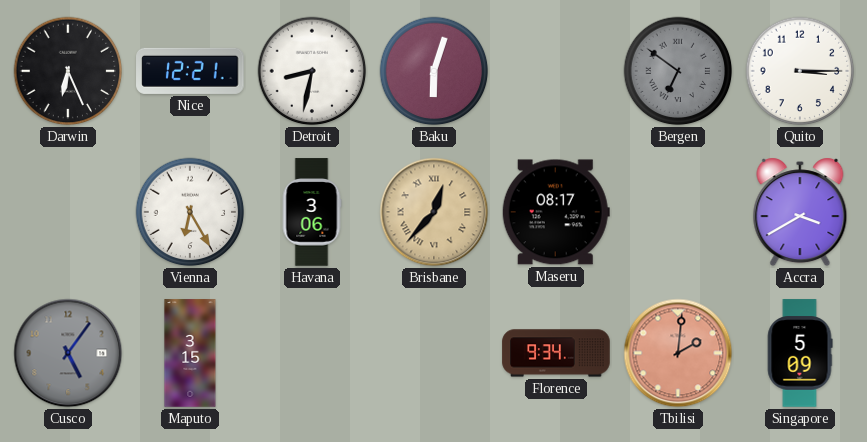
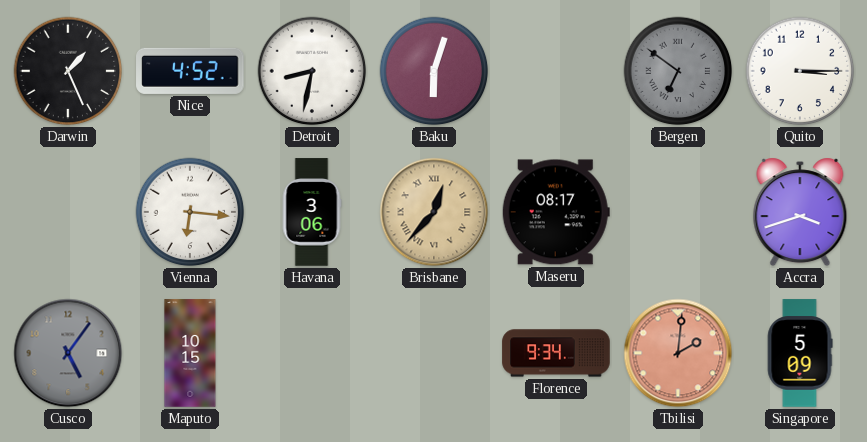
Darwin: 6:26 -> 1:26 (68, 71)
Nice: 12:21 -> 4:52 (190, 71)
Vienna: 6:25 -> 6:16 (190, 212)
Accra: 3:40 -> 3:42 (800, 212)
Maputo: 3:15 -> 10:15 (190, 353)
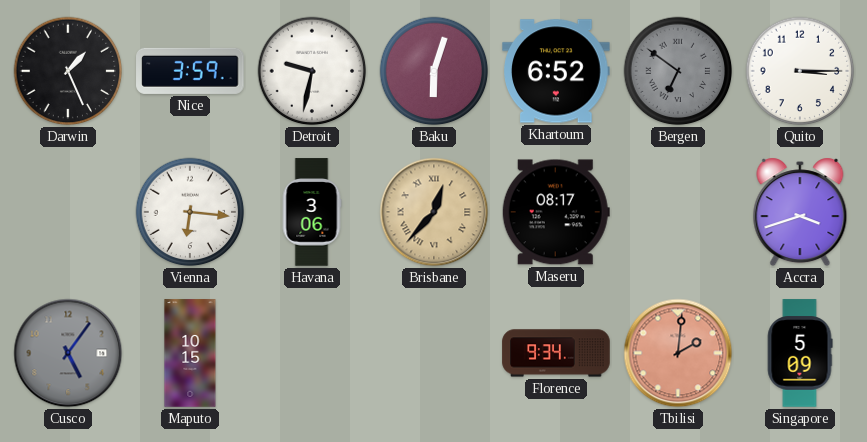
Nice: 4:52 -> 3:59 (190, 71)
Detroit: 8:32 -> 9:32 (312, 71)
Khartoum: none -> 6:52 (556, 71)
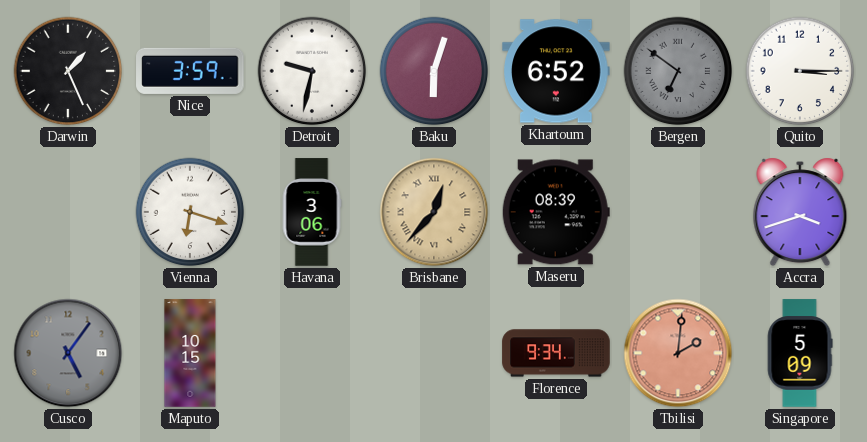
Vienna: 6:16 -> 6:18 (190, 212)
Maseru: 08:17 -> 08:39 (556, 212)
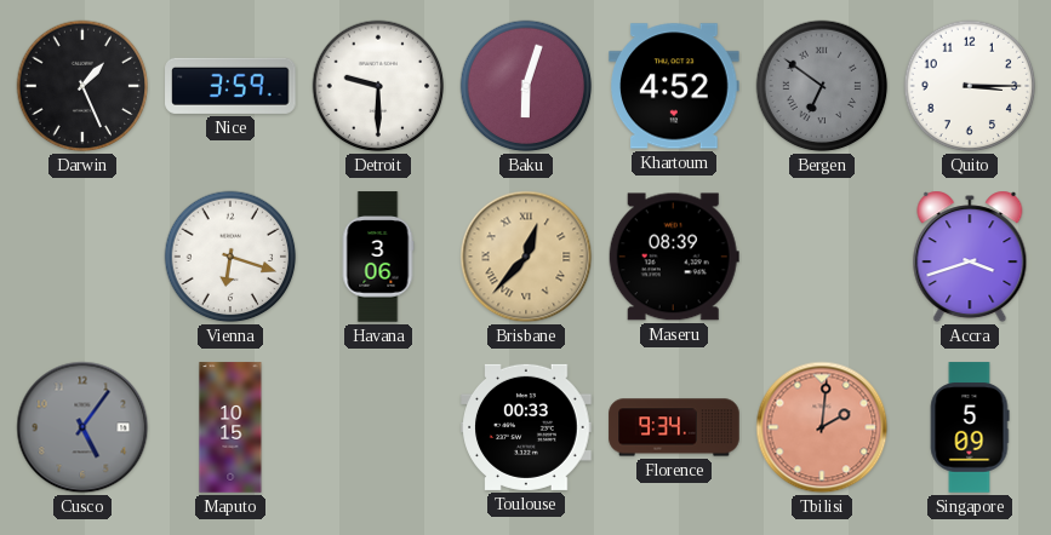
Detroit: 9:32 -> 9:30 (378, 86)
Khartoum: 6:52 -> 4:52 (674, 86)
Toulouse: none -> 00:33 (526, 427)
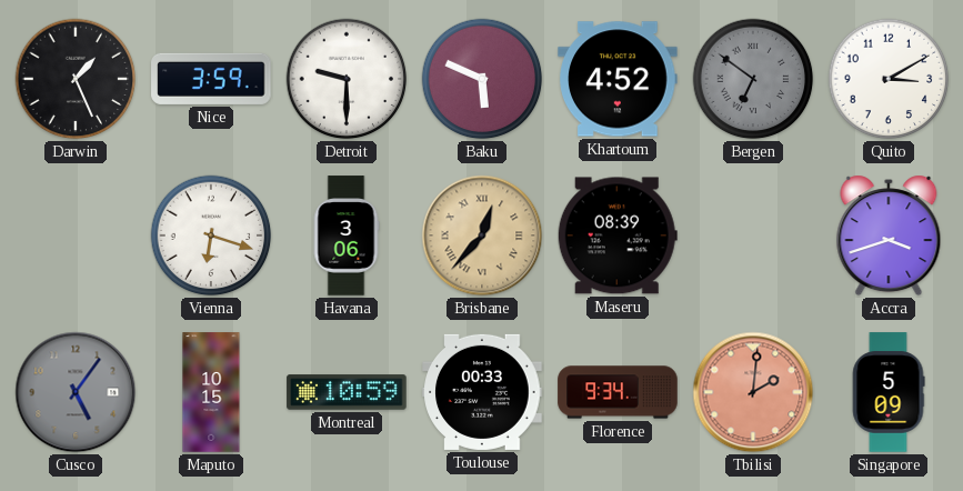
Baku: 6:03 -> 5:49 (482, 79)
Quito: 3:15 -> 3:10 (889, 79)
Montreal: none -> 10:59 (347, 392)
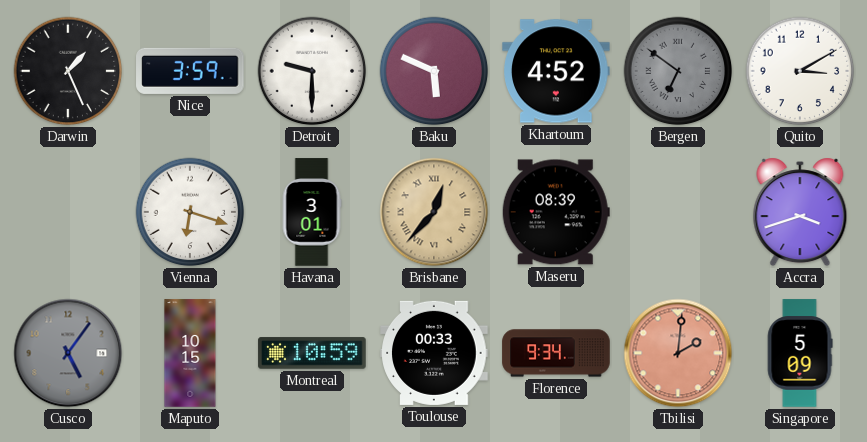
Havana: 3:06 -> 3:01 (312, 212)
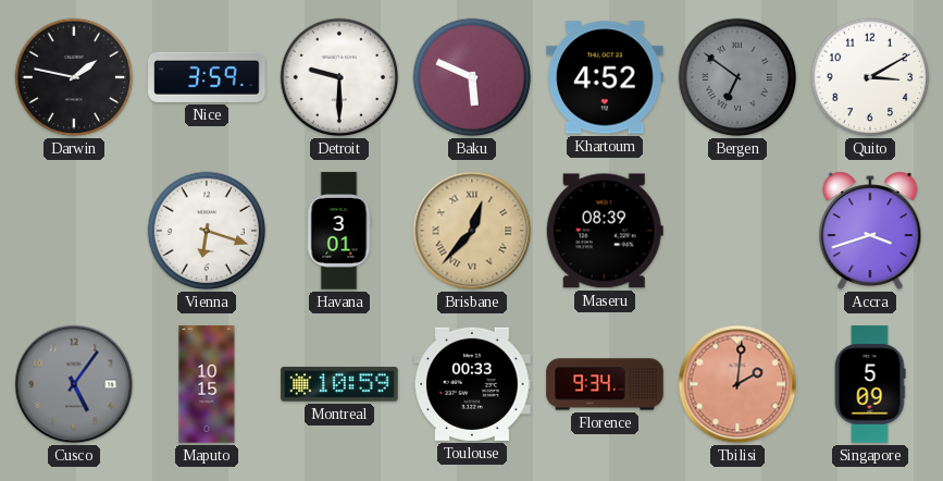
Darwin: 1:26 -> 1:47 (74, 77)
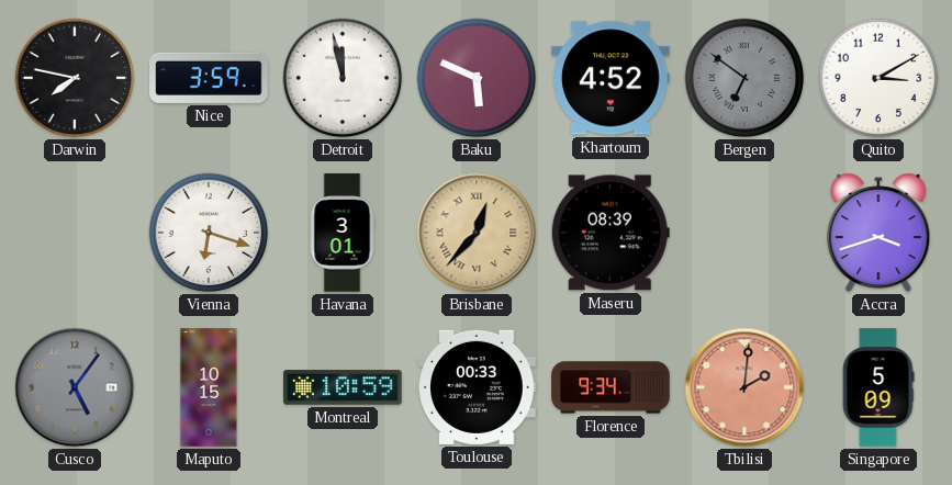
Darwin: 1:47 -> 7:47 (75, 78)
Detroit: 9:30 -> 11:58 (343, 78)
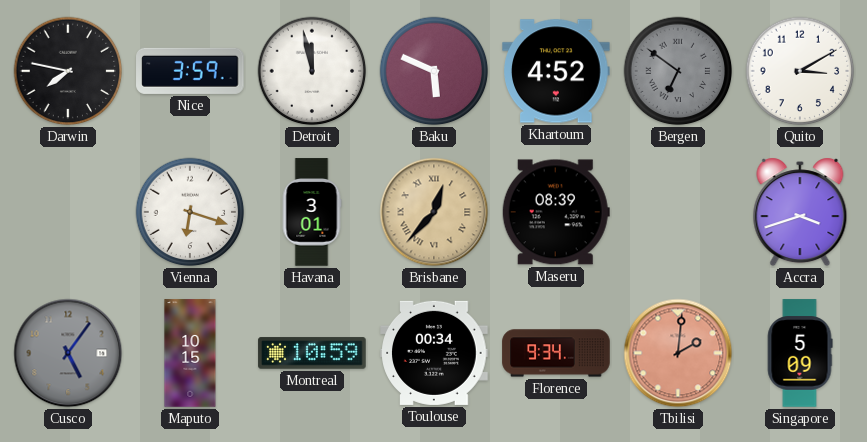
Toulouse: 00:33 -> 00:34 (434, 353)
